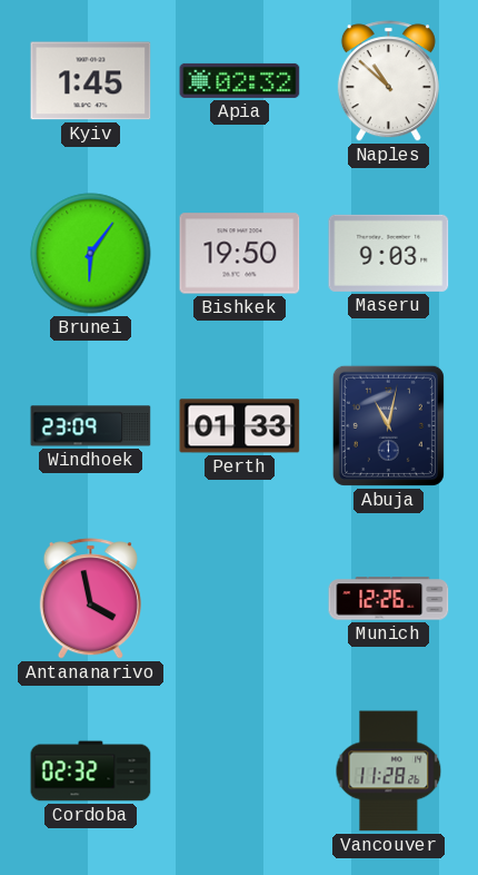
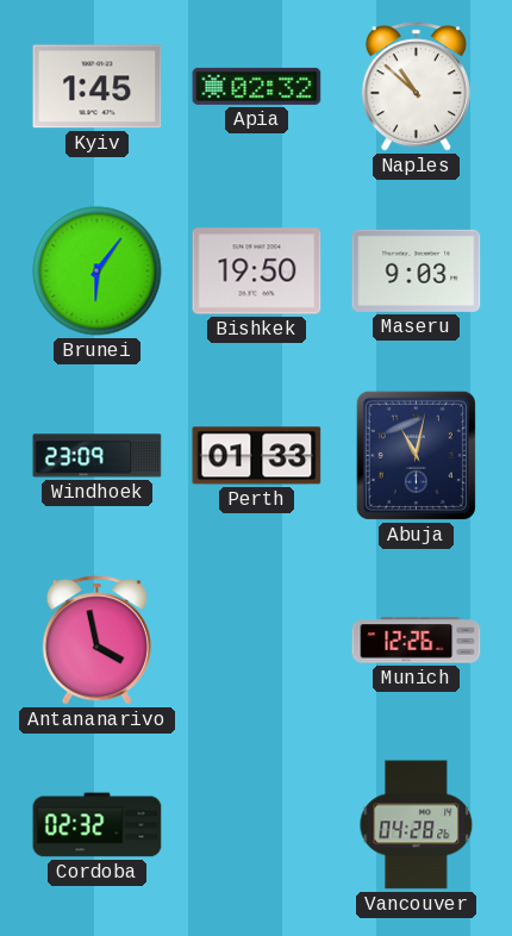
Vancouver: 11:28 -> 04:28 (417, 825)
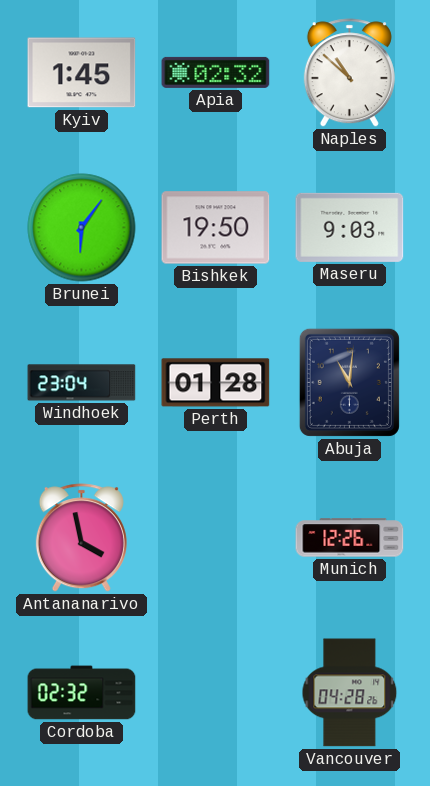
Windhoek: 23:09 -> 23:04 (82, 383)
Perth: 01:33 -> 01:28 (216, 383)
Abuja: 11:02 -> 11:01 (349, 382)
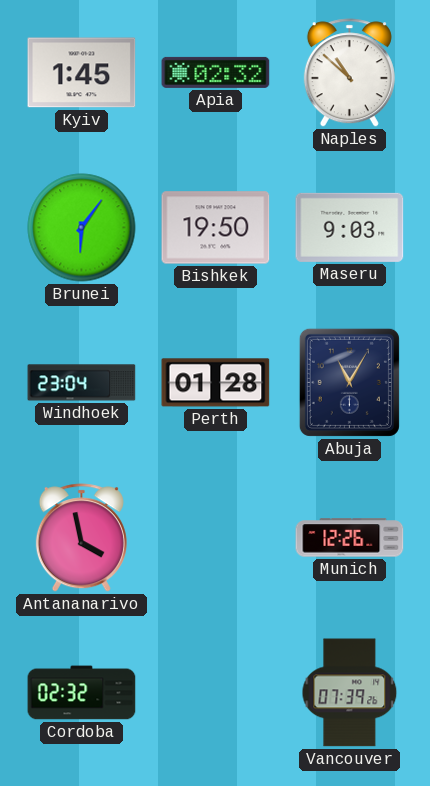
Abuja: 11:01 -> 11:05 (349, 382)
Vancouver: 04:28 -> 07:39 (350, 693)
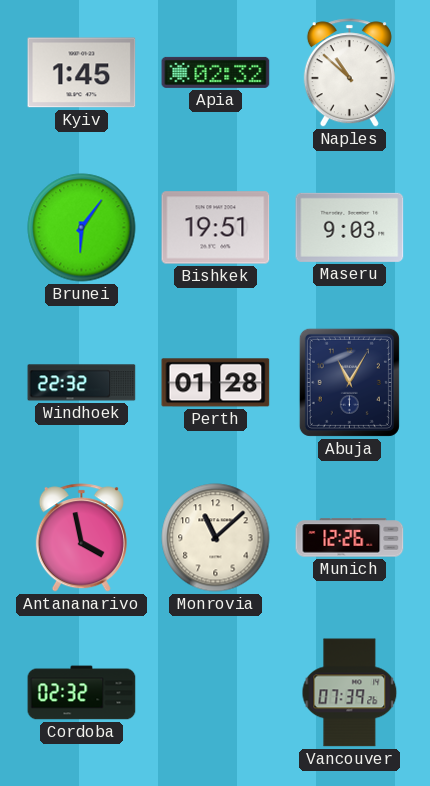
Bishkek: 19:50 -> 19:51 (216, 228)
Windhoek: 23:04 -> 22:32 (82, 383)
Monrovia: none -> 11:08 (216, 538)
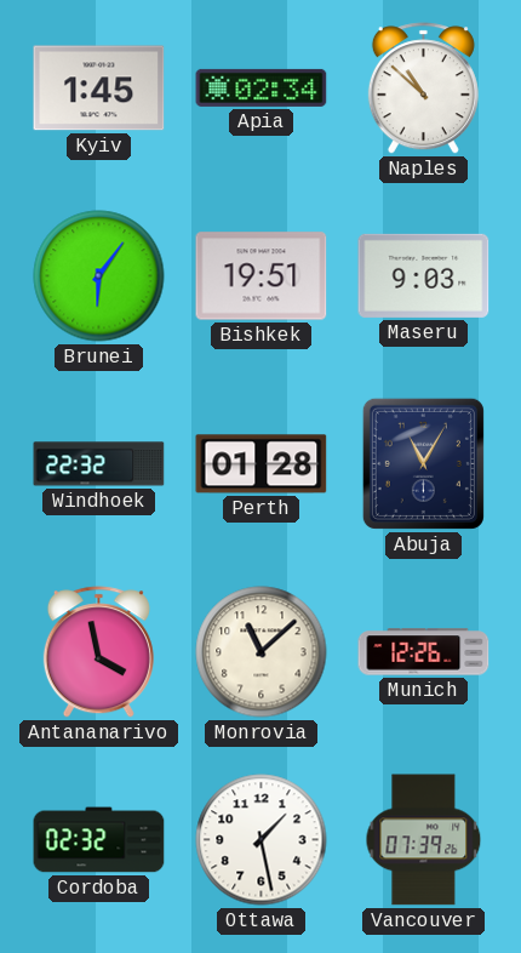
Apia: 02:32 -> 02:34 (262, 87)
Ottawa: none -> 1:28 (262, 840)
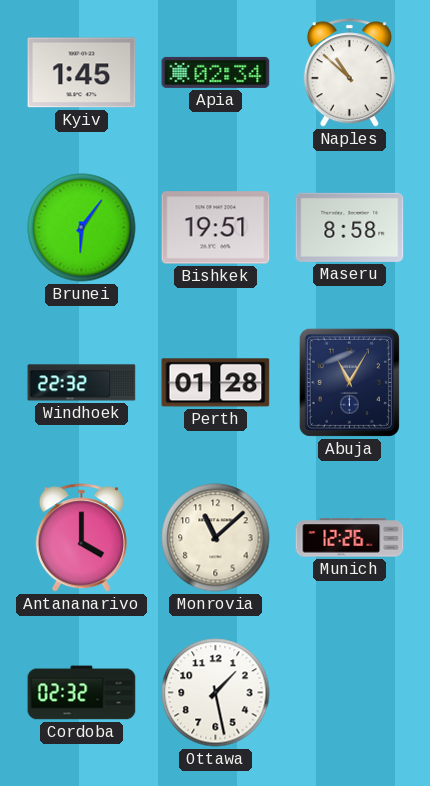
Maseru: 9:03 -> 8:58 (350, 227)
Antananarivo: 3:58 -> 4:00 (81, 538)
Vancouver: 07:39 -> none (424, 840)
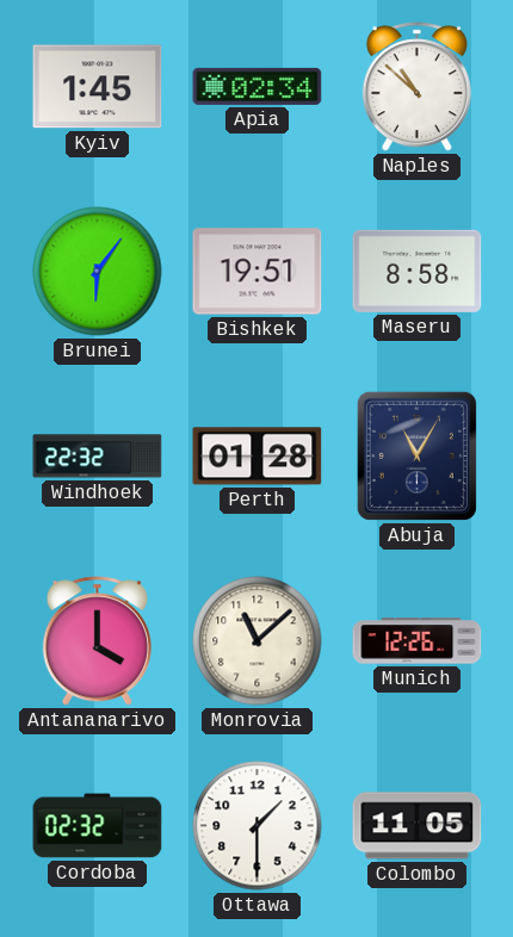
Ottawa: 1:28 -> 1:30 (258, 826)
Colombo: none -> 11:05 (418, 826)
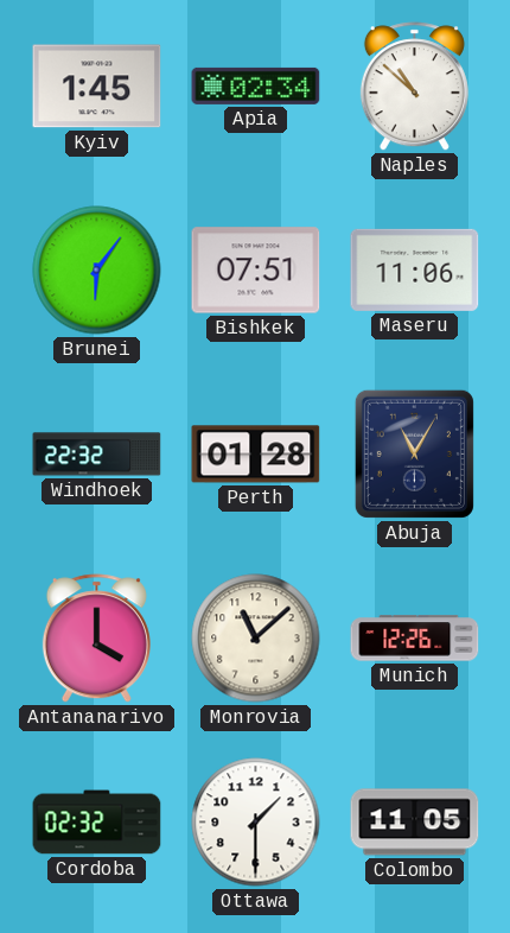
Bishkek: 19:51 -> 07:51 (256, 271)
Maseru: 8:58 -> 11:06 (415, 269)
